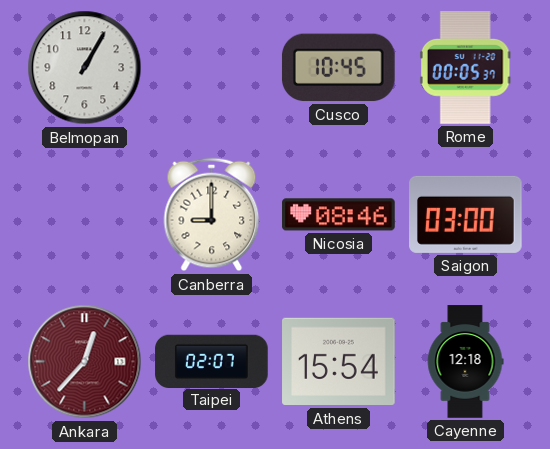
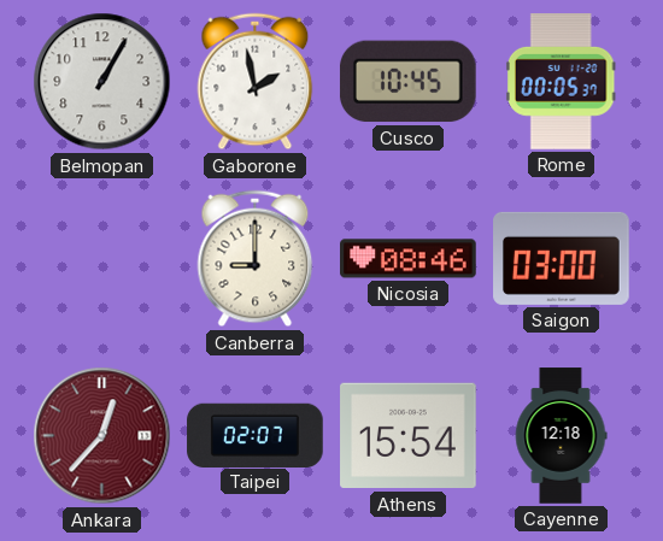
Gaborone: none -> 1:58 (256, 82)
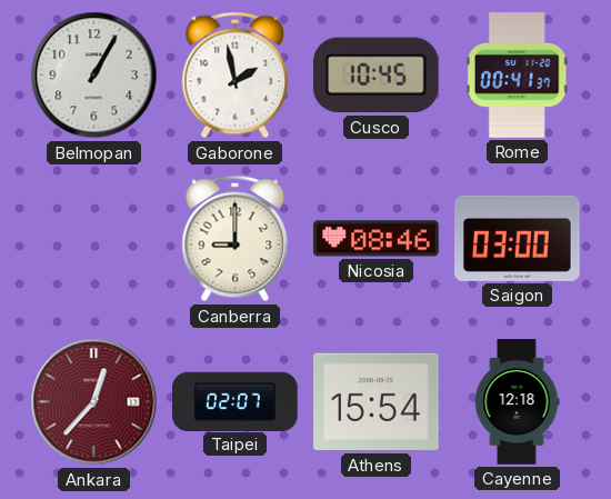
Rome: 00:05 -> 00:41 (517, 76)
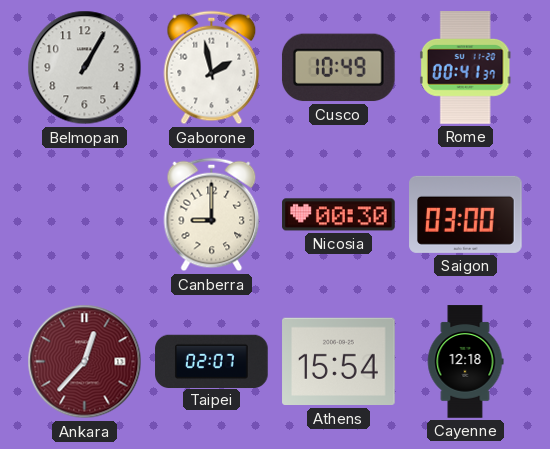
Cusco: 10:45 -> 10:49 (338, 68)
Nicosia: 08:46 -> 00:30 (339, 215)
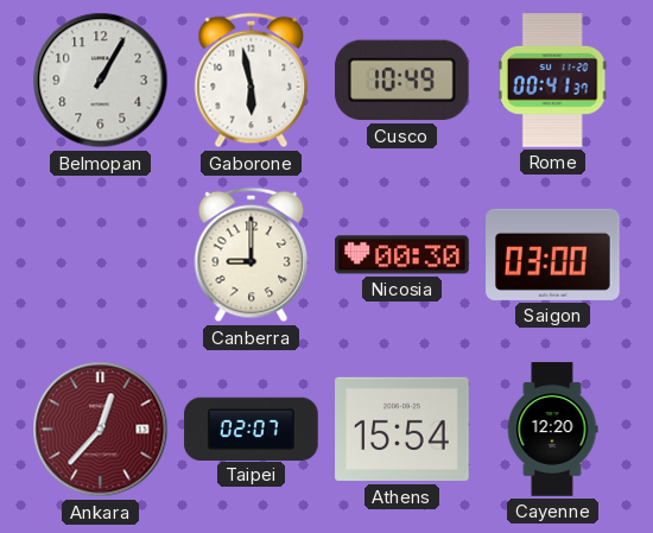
Gaborone: 1:58 -> 5:58 (252, 81)
Cayenne: 12:18 -> 12:20 (552, 430)
